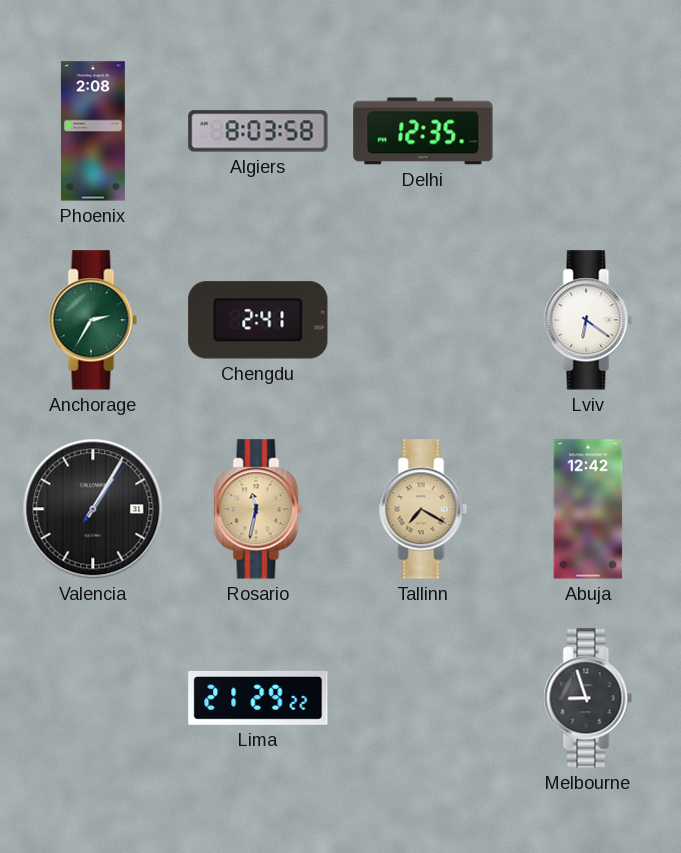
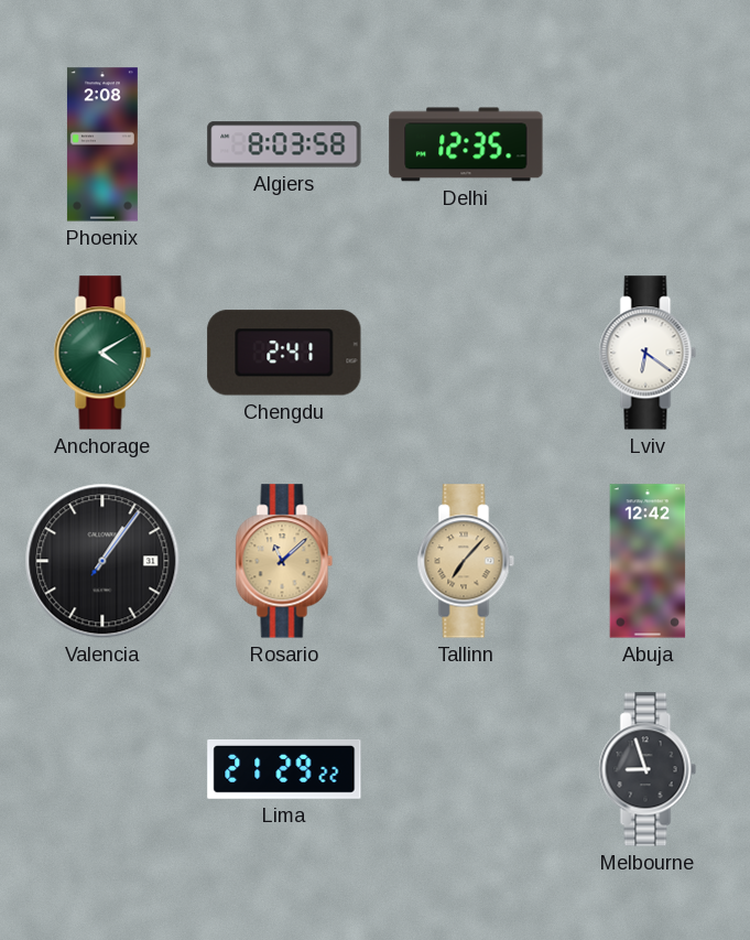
Anchorage: 2:35 -> 4:10 (102, 353)
Valencia: 1:05 -> 1:06 (102, 561)
Rosario: 11:32 -> 11:08 (284, 561)
Tallinn: 7:20 -> 7:07 (466, 561)
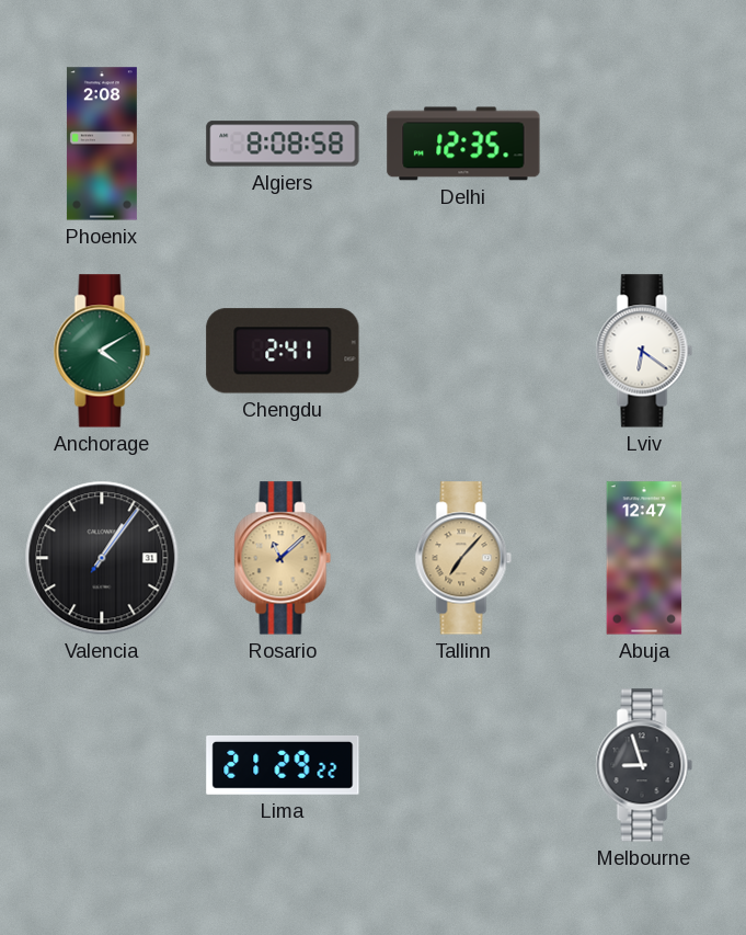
Algiers: 8:03 -> 8:08 (283, 144)
Abuja: 12:42 -> 12:47 (644, 558)
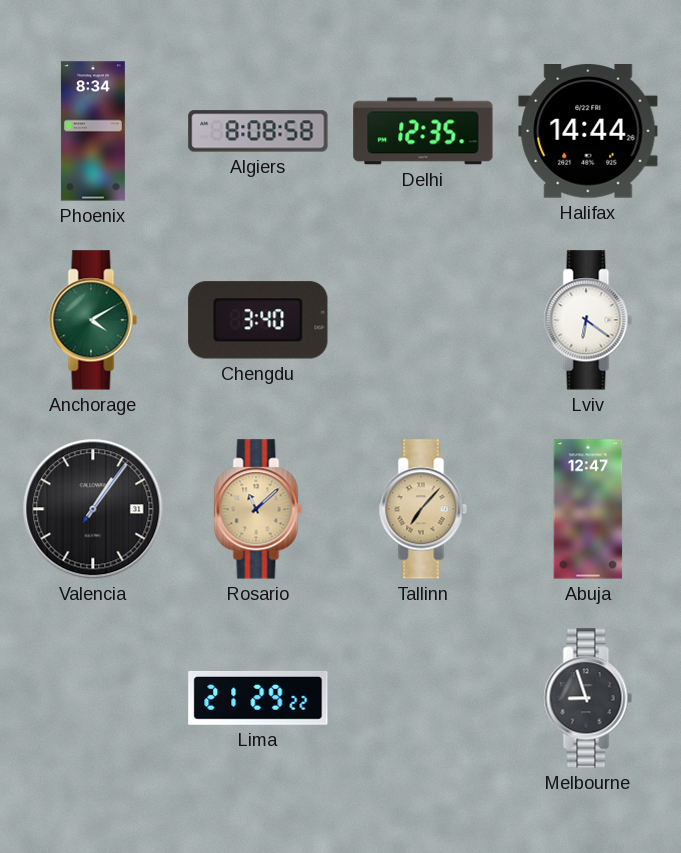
Phoenix: 2:08 -> 8:34 (93, 131)
Halifax: none -> 14:44 (588, 132)
Chengdu: 2:41 -> 3:40 (258, 320)
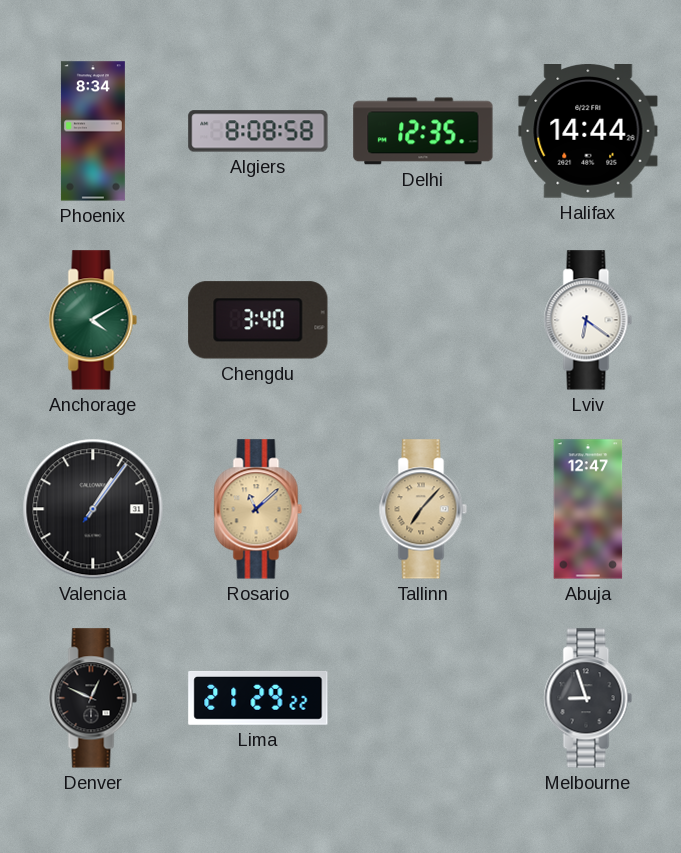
Denver: none -> 12:49 (93, 698)
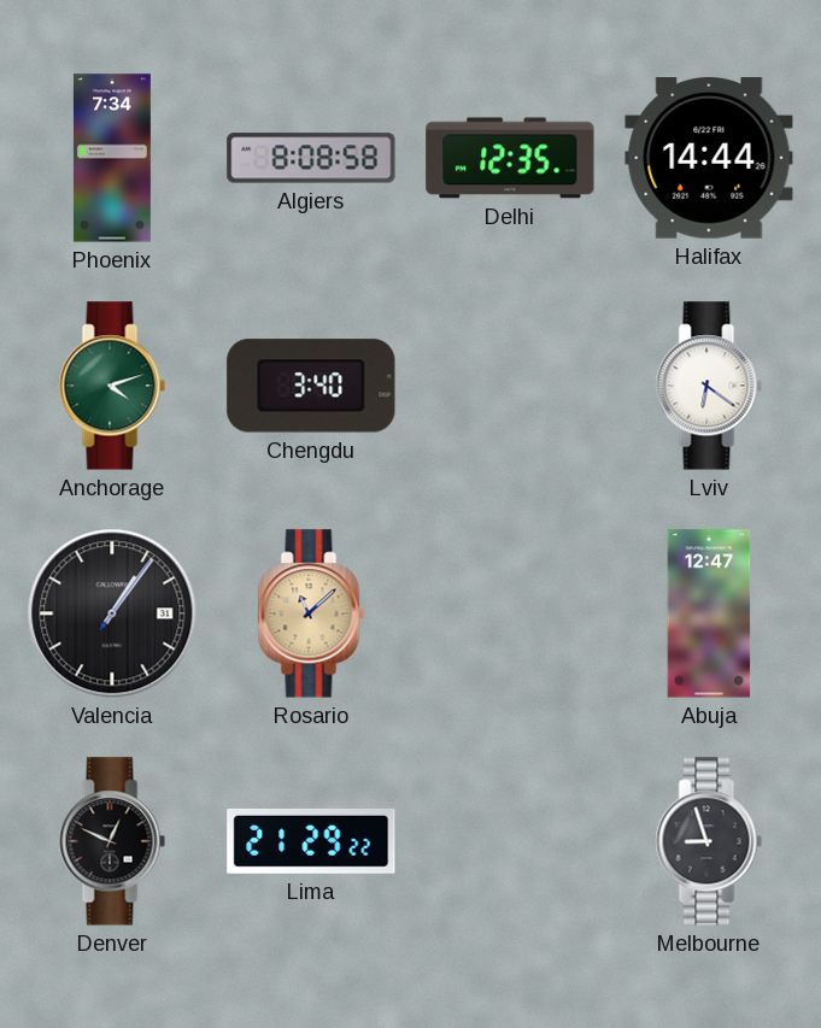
Phoenix: 8:34 -> 7:34 (112, 158)
Anchorage: 4:10 -> 4:12 (112, 386)
Tallinn: 7:07 -> none (423, 509)
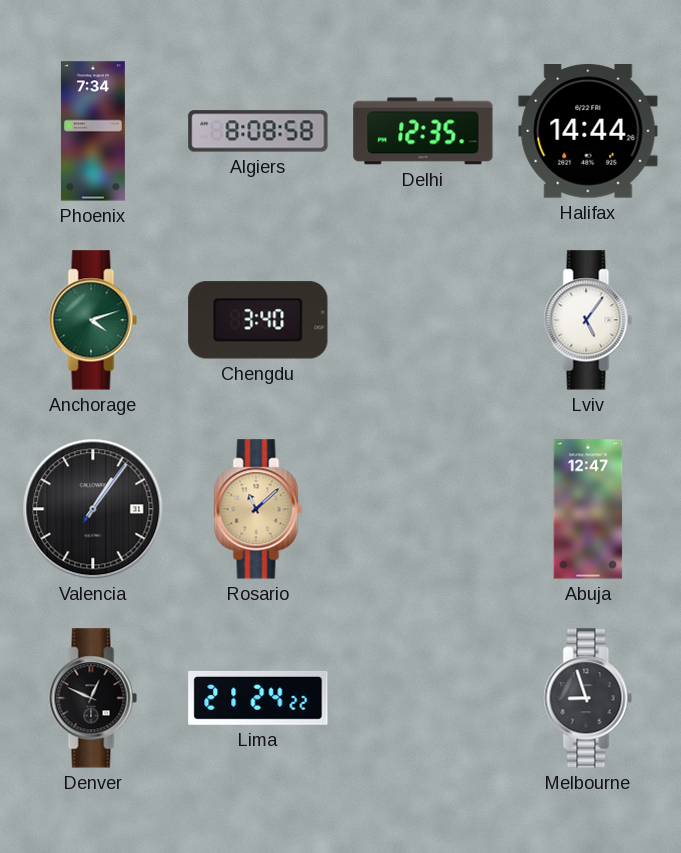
Lviv: 6:21 -> 5:06 (588, 320)
Lima: 21:29 -> 21:24 (258, 698)
